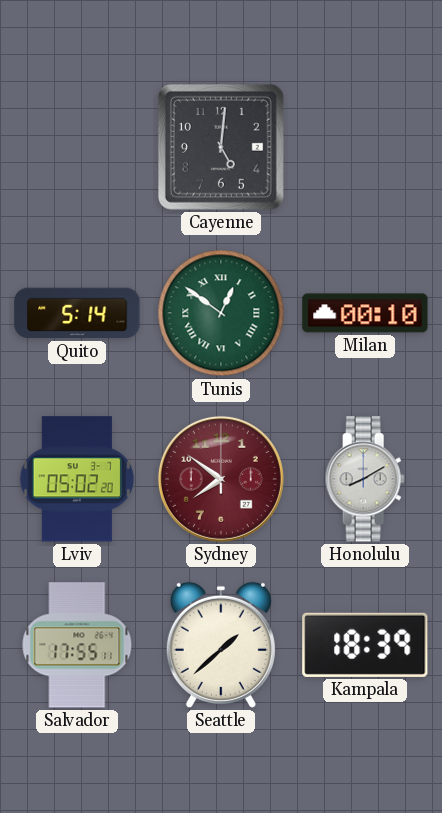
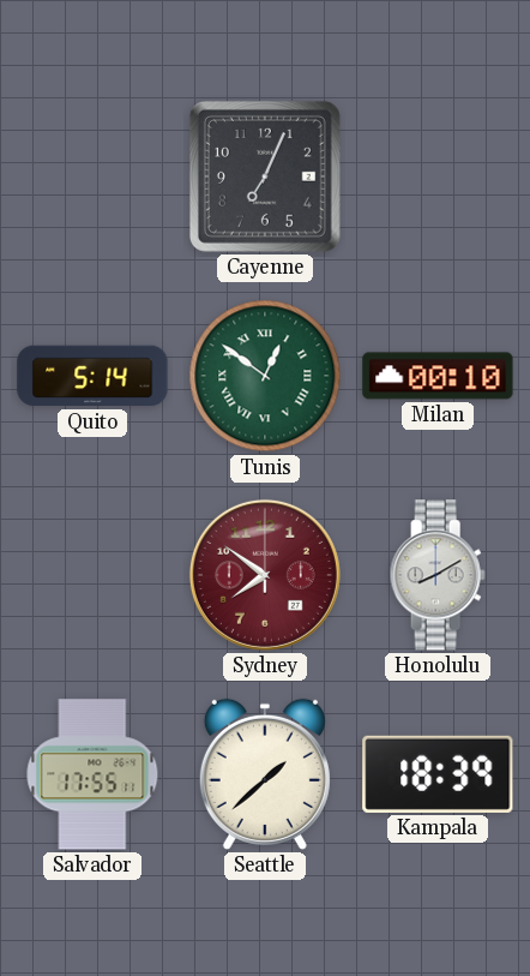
Cayenne: 5:01 -> 7:04 (265, 176)
Lviv: 05:02 -> none (77, 479)
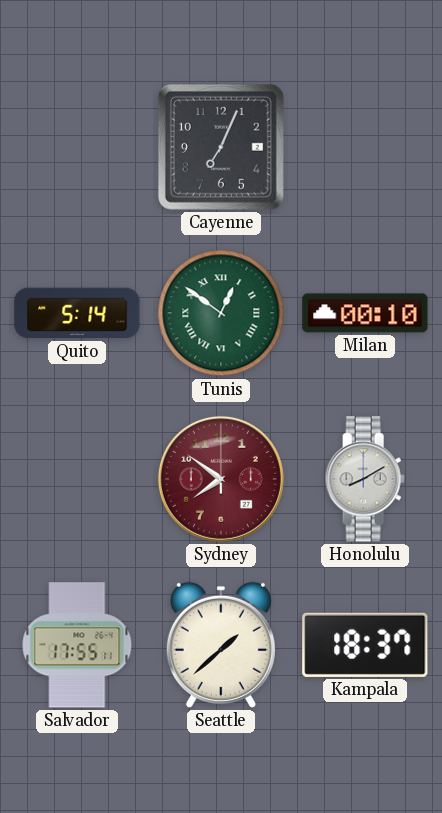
Kampala: 18:39 -> 18:37 (365, 645)
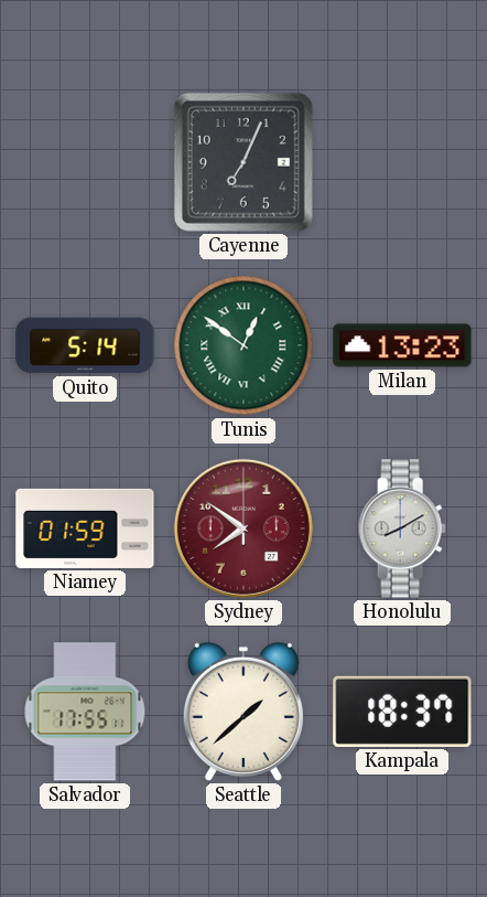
Milan: 00:10 -> 13:23 (402, 345)
Niamey: none -> 01:59 (85, 528)
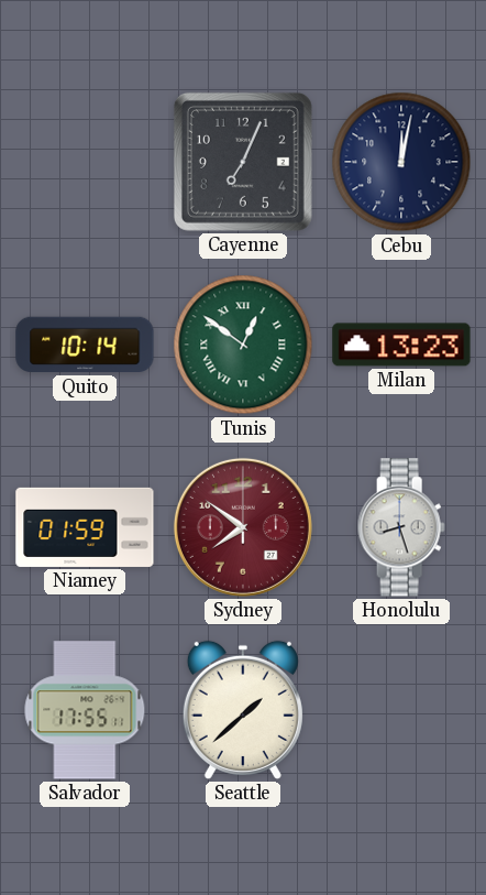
Cebu: none -> 12:02 (401, 162)
Quito: 5:14 -> 10:14 (85, 345)
Honolulu: 8:10 -> 8:27 (401, 527)
Kampala: 18:37 -> none (402, 712)
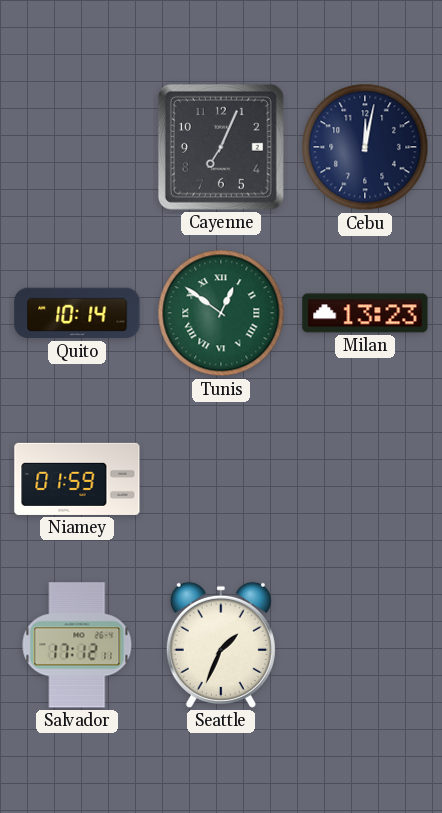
Sydney: 7:51 -> none (243, 527)
Honolulu: 8:27 -> none (401, 527)
Salvador: 17:55 -> 17:12 (77, 645)
Seattle: 1:38 -> 1:34 (221, 645)
